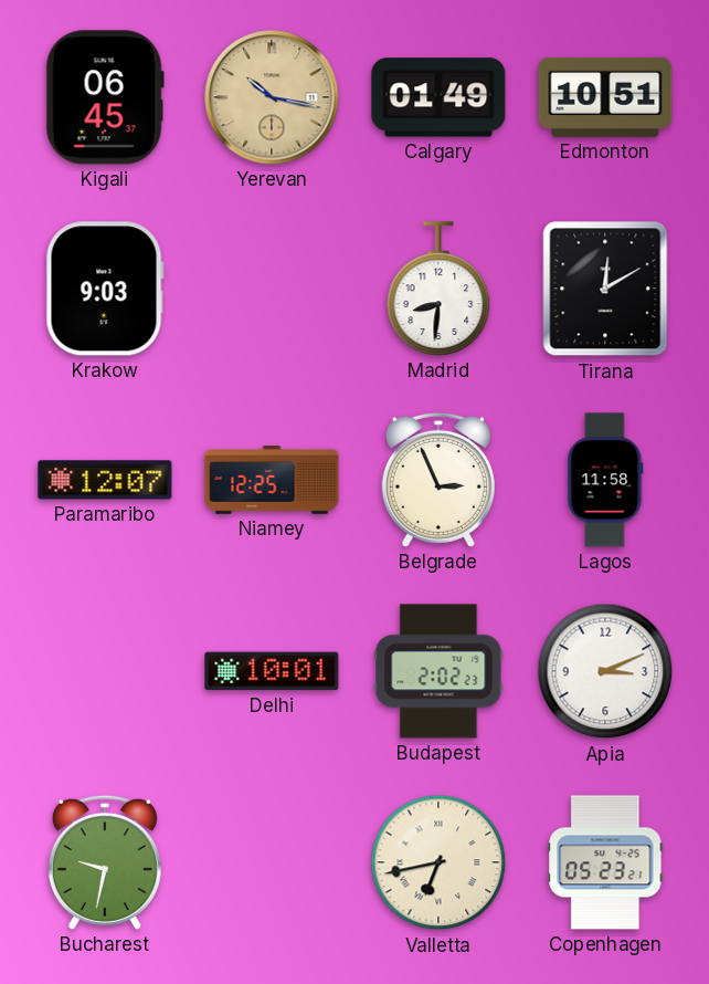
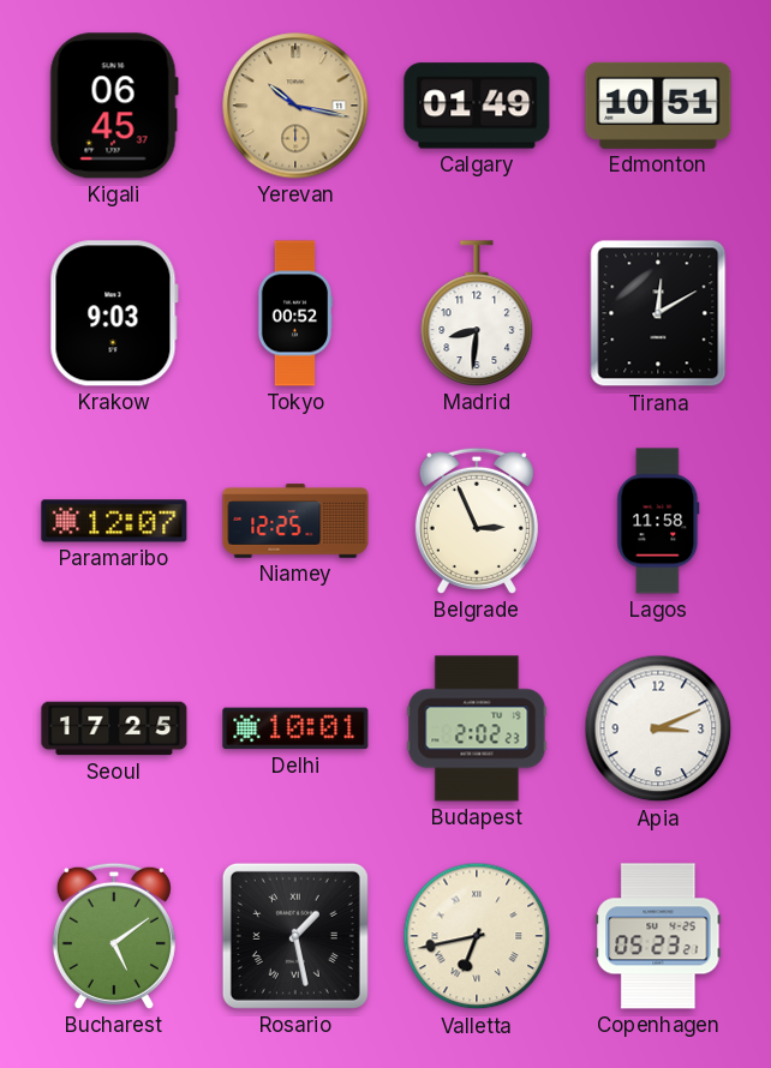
Tokyo: none -> 00:52 (295, 313)
Seoul: none -> 17:25 (114, 728)
Bucharest: 9:32 -> 5:09 (114, 936)
Rosario: none -> 1:28 (295, 936)
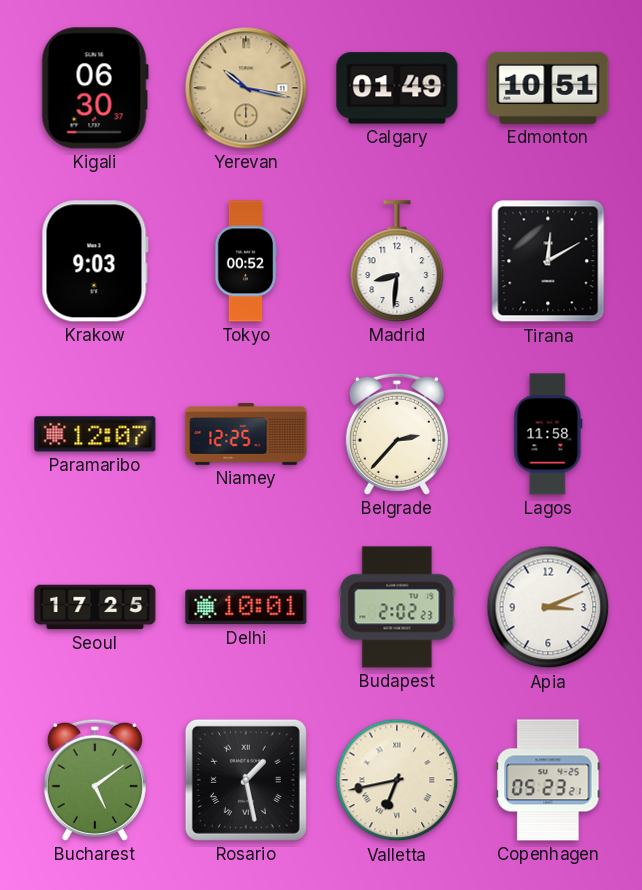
Kigali: 06:45 -> 06:30 (95, 88)
Belgrade: 2:56 -> 2:37 (397, 434)
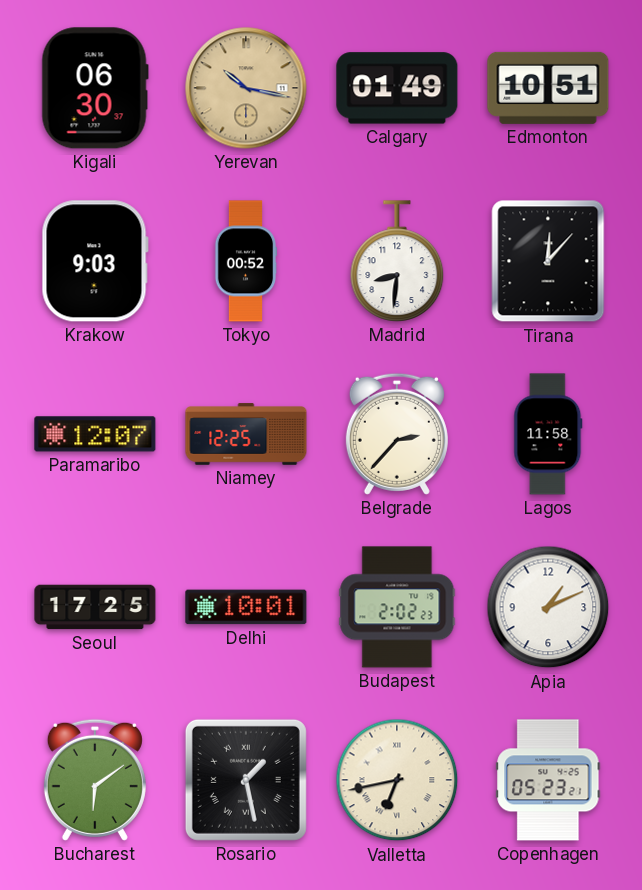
Tirana: 12:10 -> 12:07 (548, 261)
Apia: 3:11 -> 1:11 (548, 607)
Bucharest: 5:09 -> 6:09 (95, 780)
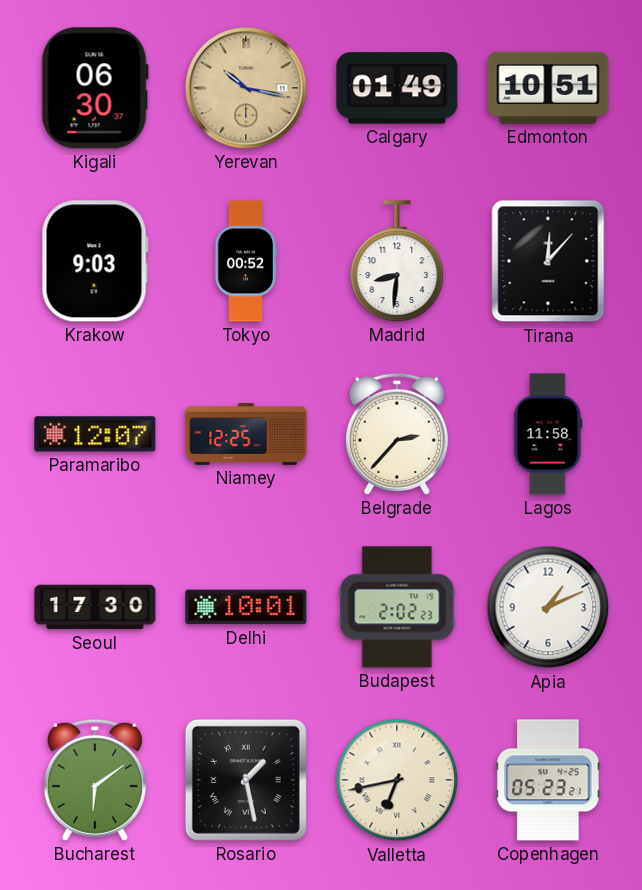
Seoul: 17:25 -> 17:30 (95, 607)
